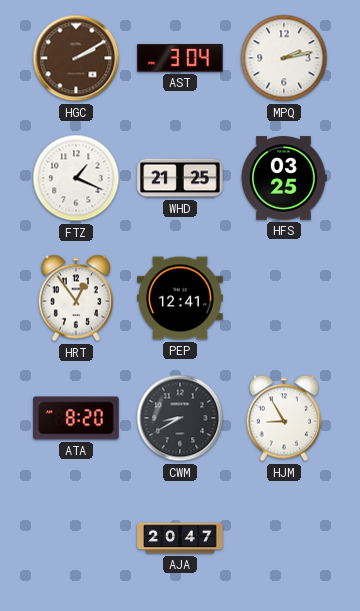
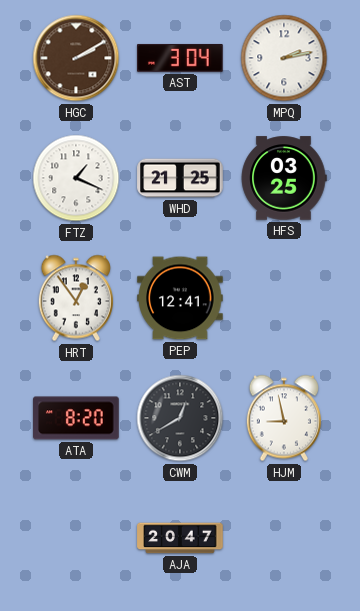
CWM: 8:40 -> 12:40 (180, 418)
HJM: 8:55 -> 8:58 (284, 418)
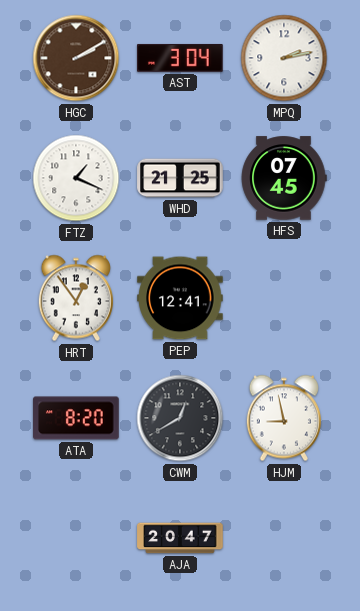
HFS: 03:25 -> 07:45 (284, 178)
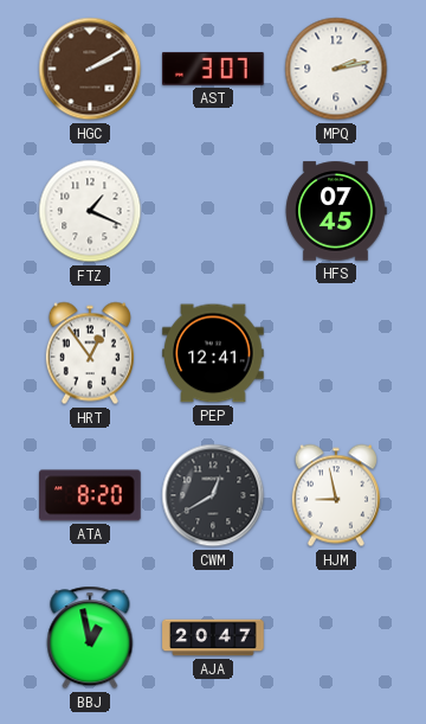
AST: 3:04 -> 3:07 (213, 69)
WHD: 21:25 -> none (180, 178)
BBJ: none -> 12:58 (90, 637)
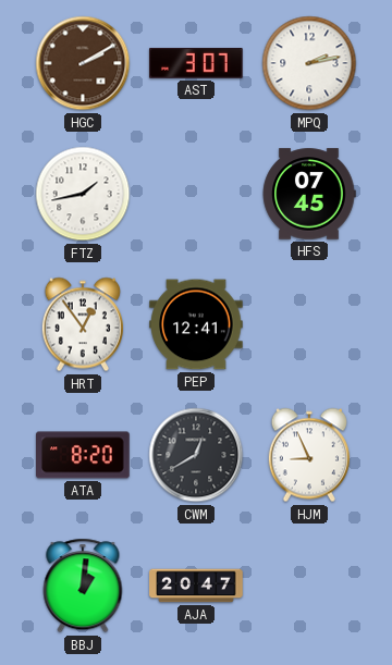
FTZ: 1:19 -> 1:43 (83, 194)
HJM: 8:58 -> 8:56 (309, 455)
BBJ: 12:58 -> 1:01 (83, 586)
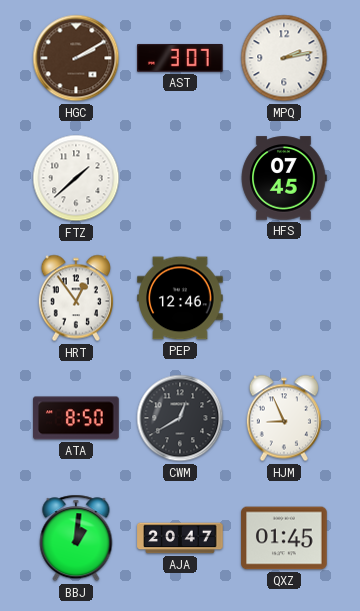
FTZ: 1:43 -> 1:38 (76, 178)
PEP: 12:41 -> 12:46 (180, 298)
ATA: 8:20 -> 8:50 (76, 418)
QXZ: none -> 01:45 (284, 538)
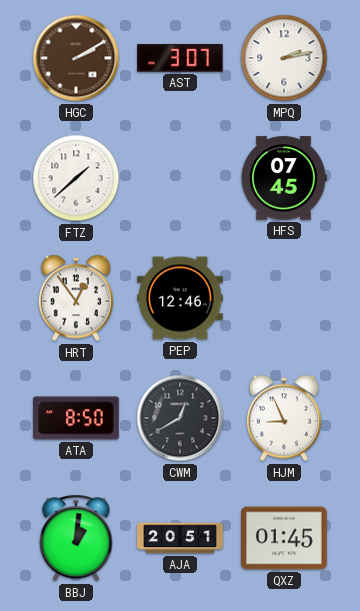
AJA: 20:47 -> 20:51 (180, 538)
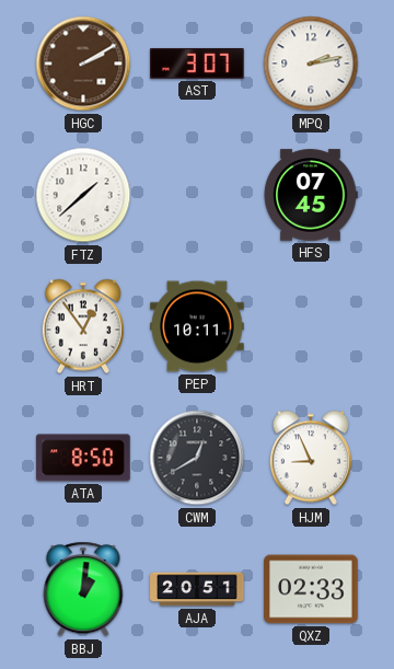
PEP: 12:46 -> 10:11 (197, 326)
QXZ: 01:45 -> 02:33 (311, 589)
